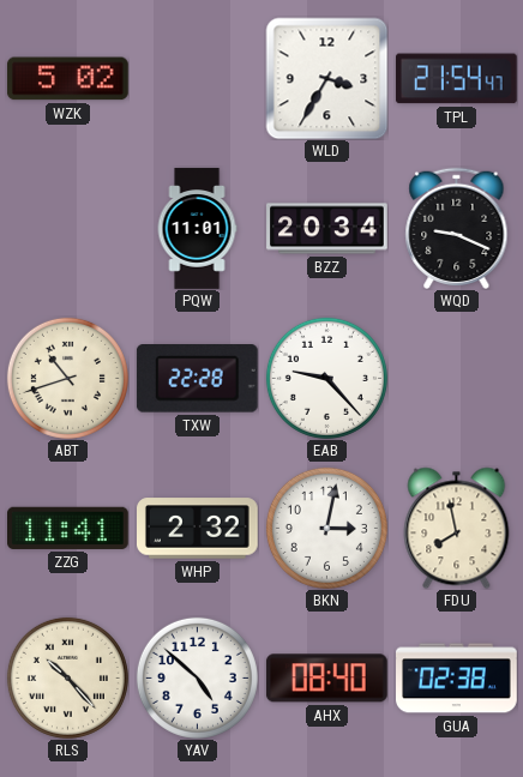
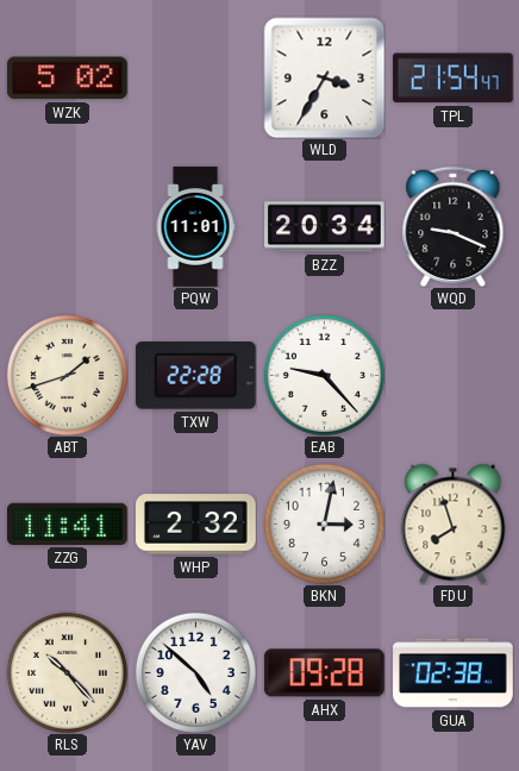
ABT: 10:42 -> 1:42 (67, 375)
FDU: 7:58 -> 7:57 (454, 524)
AHX: 08:40 -> 09:28 (324, 673)
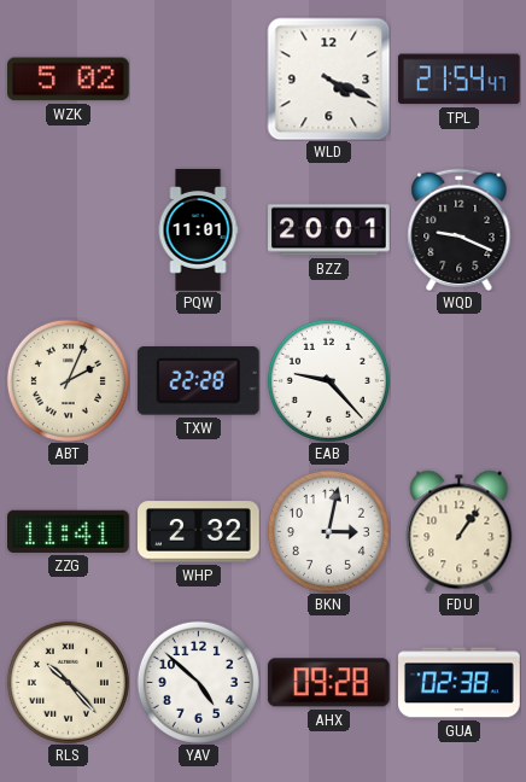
WLD: 3:35 -> 4:19 (328, 78)
BZZ: 20:34 -> 20:01 (329, 230)
ABT: 1:42 -> 2:04 (68, 380)
FDU: 7:57 -> 1:06 (460, 531)
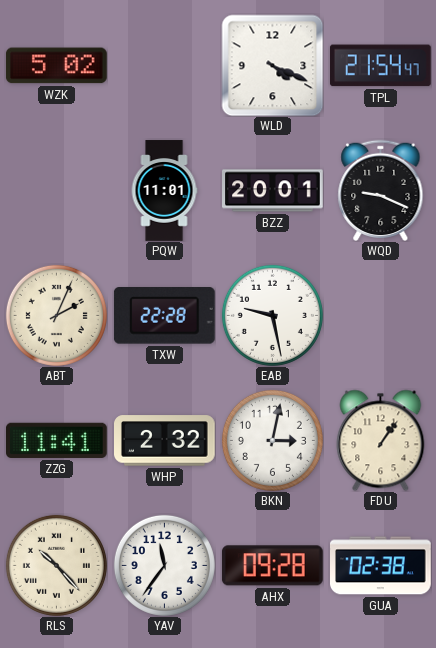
EAB: 9:23 -> 9:28 (272, 315)
YAV: 4:52 -> 11:36 (164, 565)
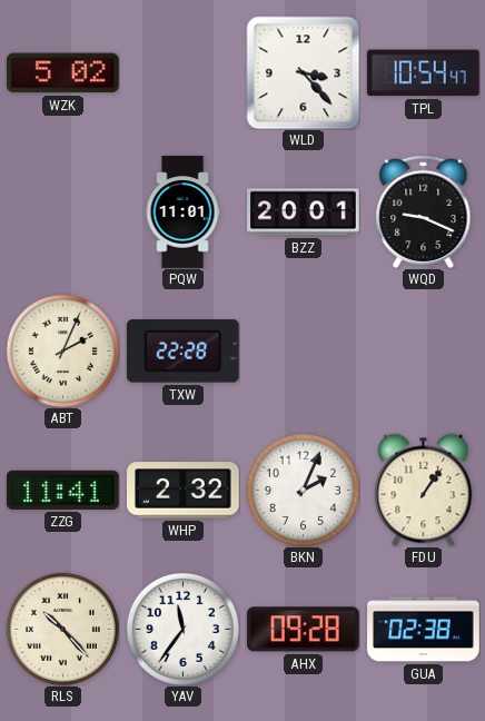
WLD: 4:19 -> 3:23 (303, 72)
TPL: 21:54 -> 10:54 (423, 73)
EAB: 9:28 -> none (272, 315)
BKN: 3:02 -> 2:04 (303, 490)
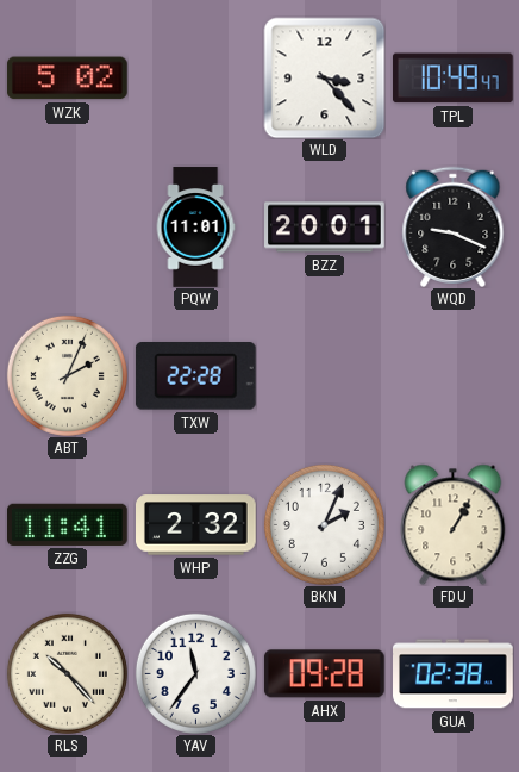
TPL: 10:54 -> 10:49 (452, 79)
FDU: 1:06 -> 1:05 (454, 524)
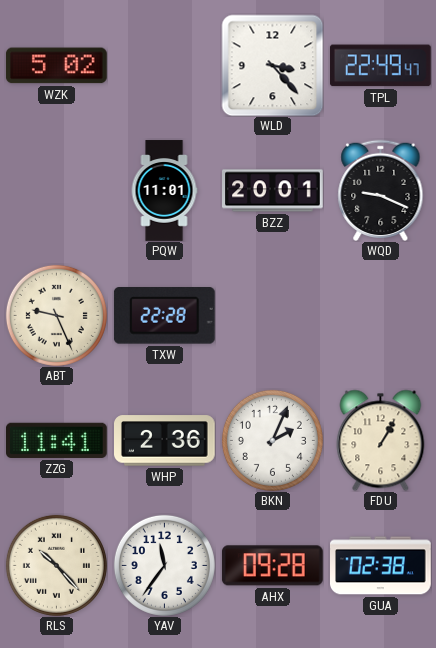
TPL: 10:49 -> 22:49 (380, 66)
ABT: 2:04 -> 9:26 (56, 315)
WHP: 2:32 -> 2:36 (165, 441)
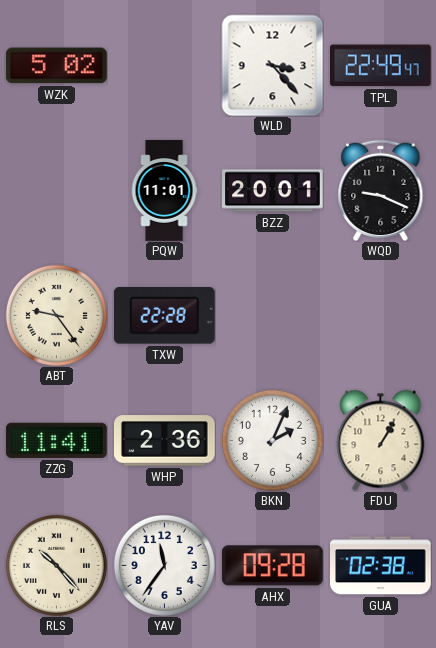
ABT: 9:26 -> 9:24 (56, 315)
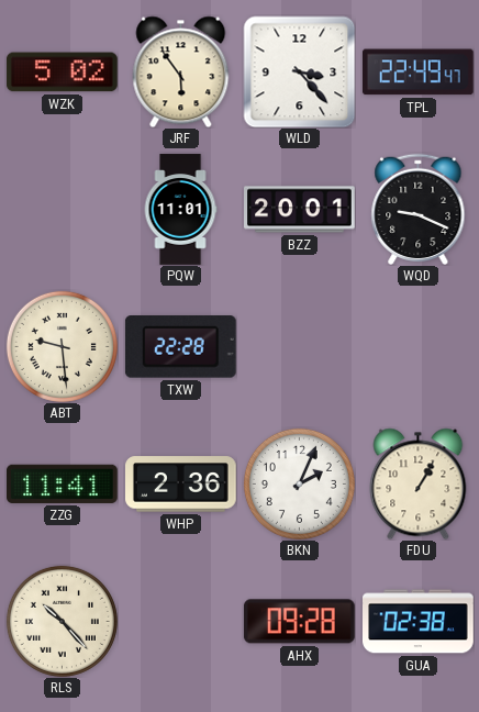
JRF: none -> 5:54 (181, 71)
ABT: 9:24 -> 9:29 (62, 346)
YAV: 11:36 -> none (164, 565)
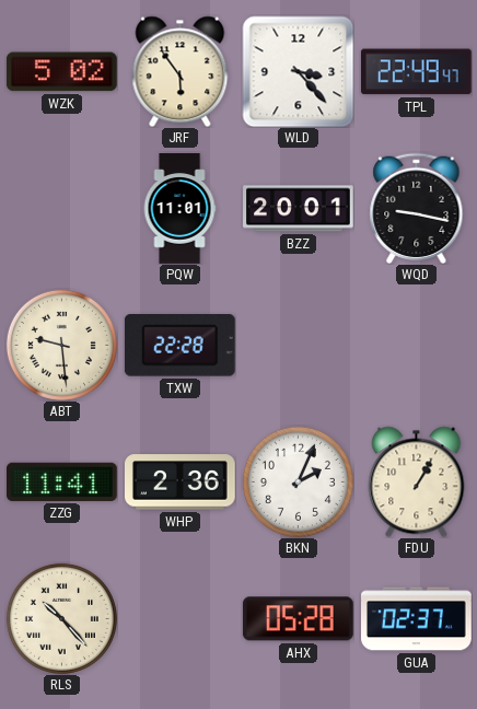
WQD: 9:19 -> 9:17 (417, 208)
AHX: 09:28 -> 05:28 (298, 619)
GUA: 02:38 -> 02:37 (417, 619)
